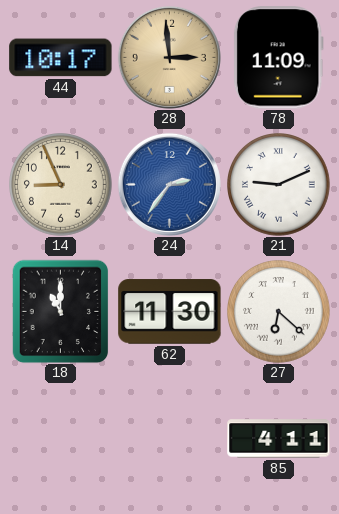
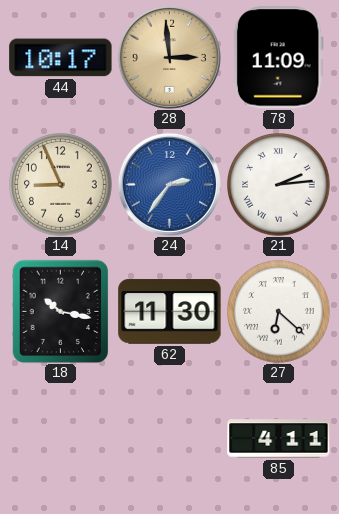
21: 9:11 -> 2:14 (279, 185)
18: 11:00 -> 10:17 (61, 311)
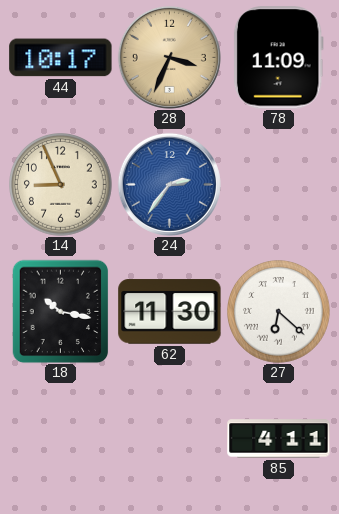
28: 2:59 -> 3:34 (169, 57)
21: 2:14 -> none (279, 185)
